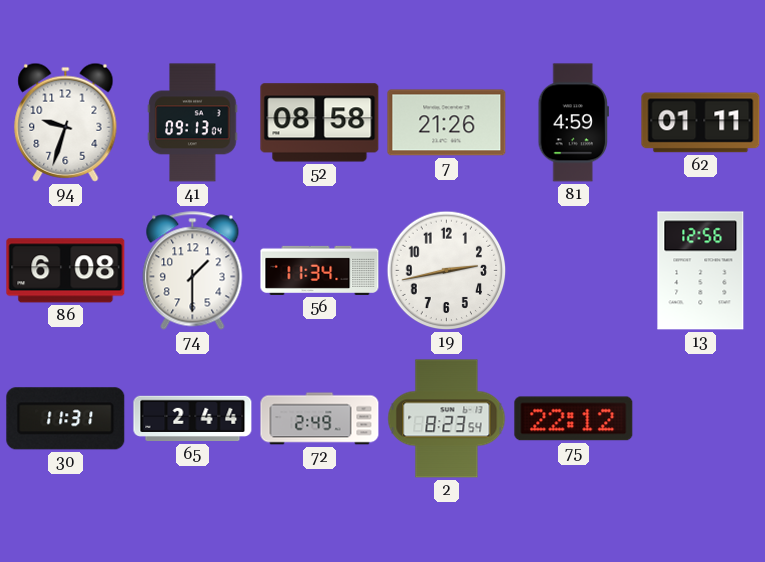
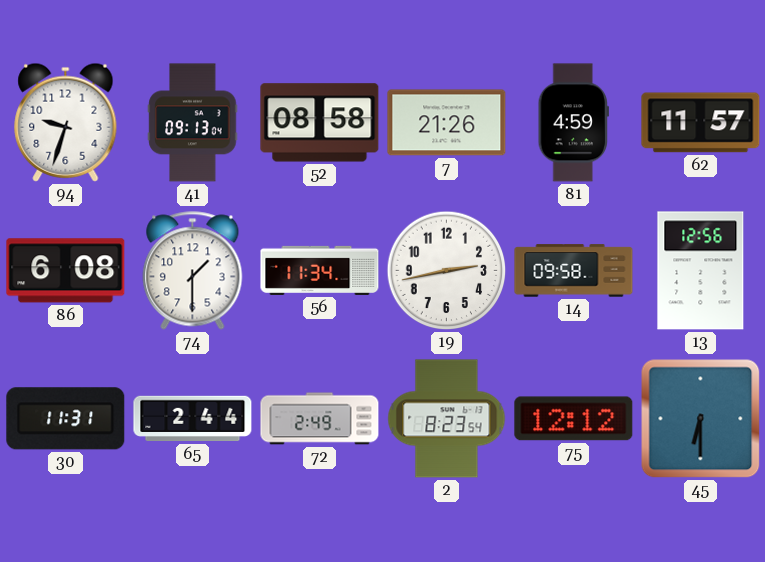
62: 01:11 -> 11:57 (701, 123)
14: none -> 09:58 (574, 271)
75: 22:12 -> 12:12 (574, 419)
45: none -> 6:30 (701, 419)
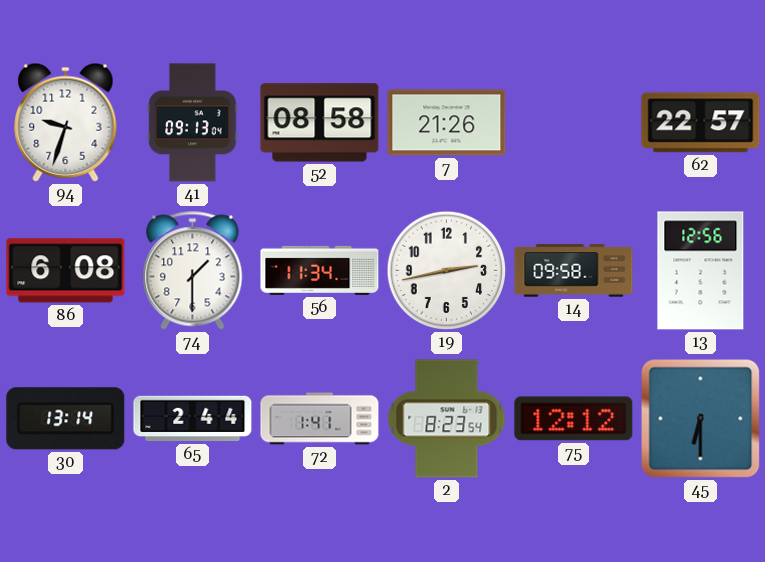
81: 4:59 -> none (573, 123)
62: 11:57 -> 22:57 (701, 123)
30: 11:31 -> 13:14 (66, 419)
72: 2:49 -> 1:41 (320, 419)
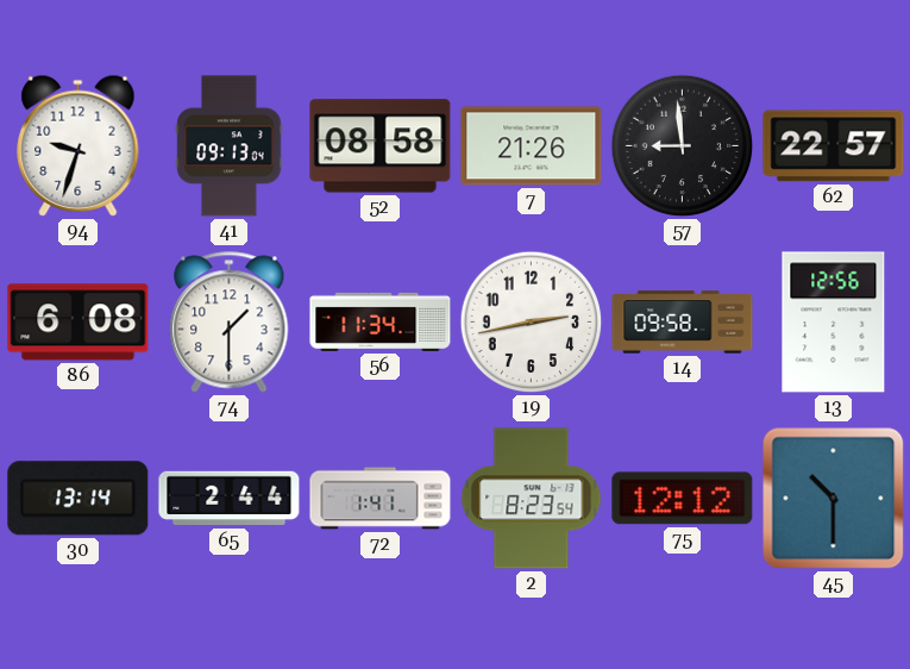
57: none -> 8:59 (683, 146)
45: 6:30 -> 10:30 (834, 499)
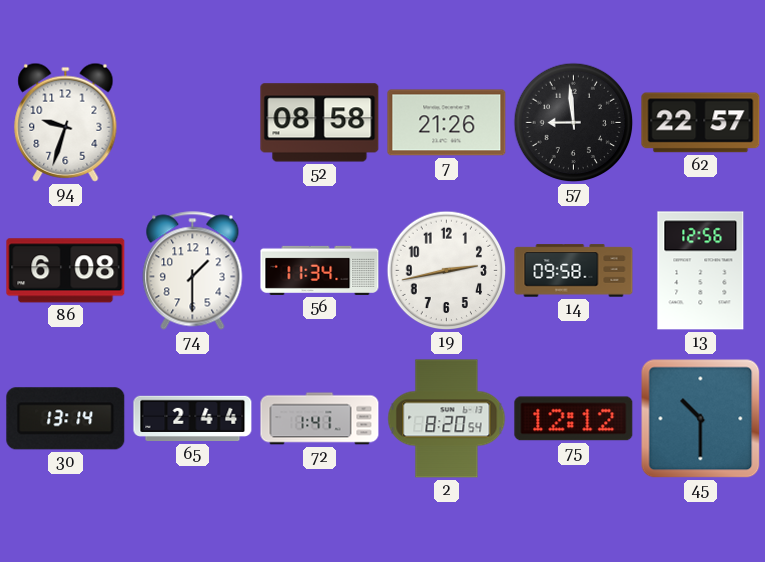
41: 09:13 -> none (230, 146)
2: 8:23 -> 8:20 (447, 419)
